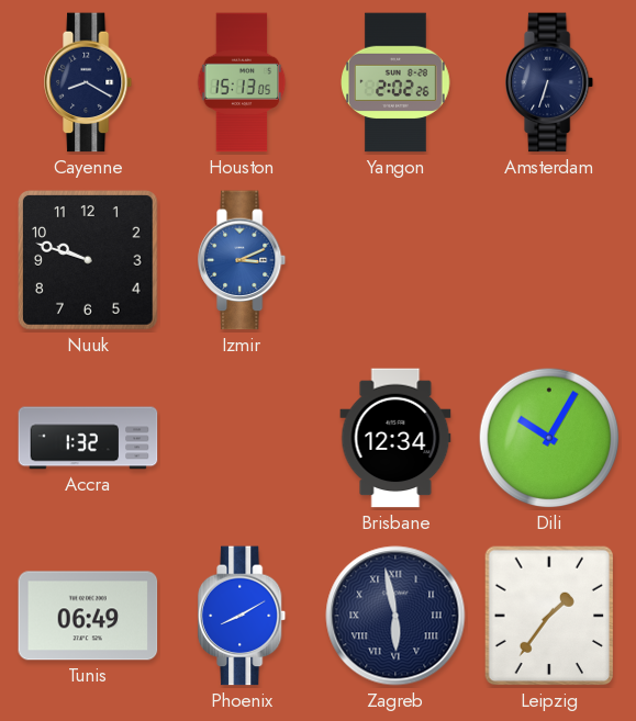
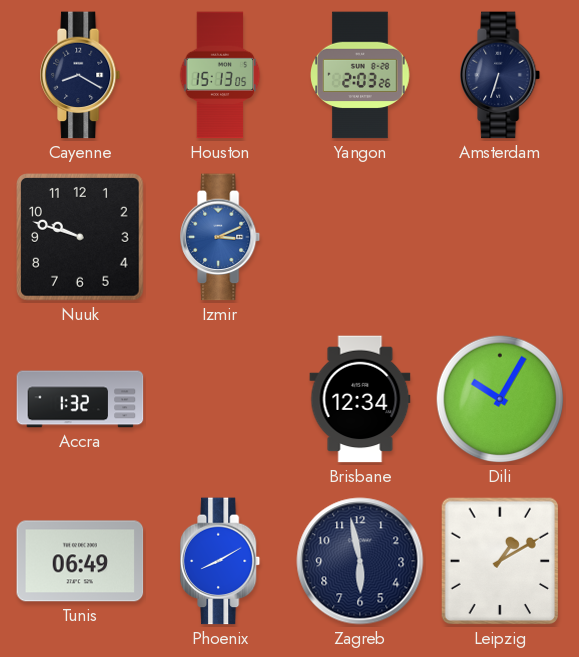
Yangon: 2:02 -> 2:03 (361, 75)
Zagreb numerals: Roman -> Arabic (360, 561)
Leipzig: 1:36 -> 1:10 (500, 561)
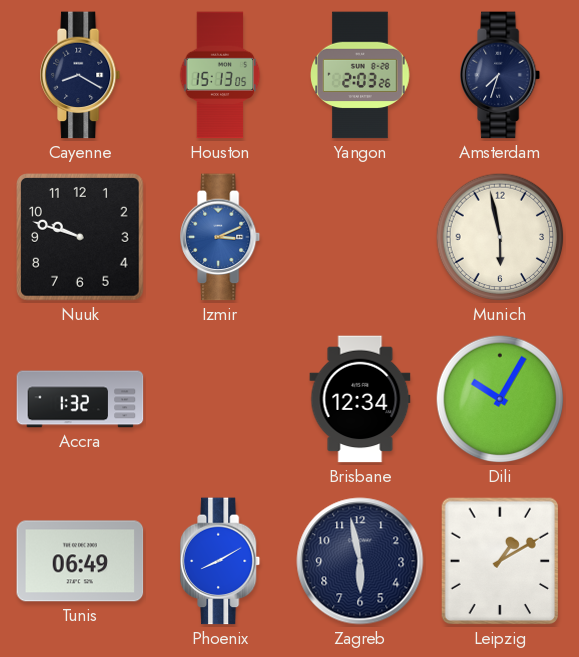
Amsterdam: 6:33 -> 7:33 (501, 75)
Munich: none -> 5:58 (500, 237)
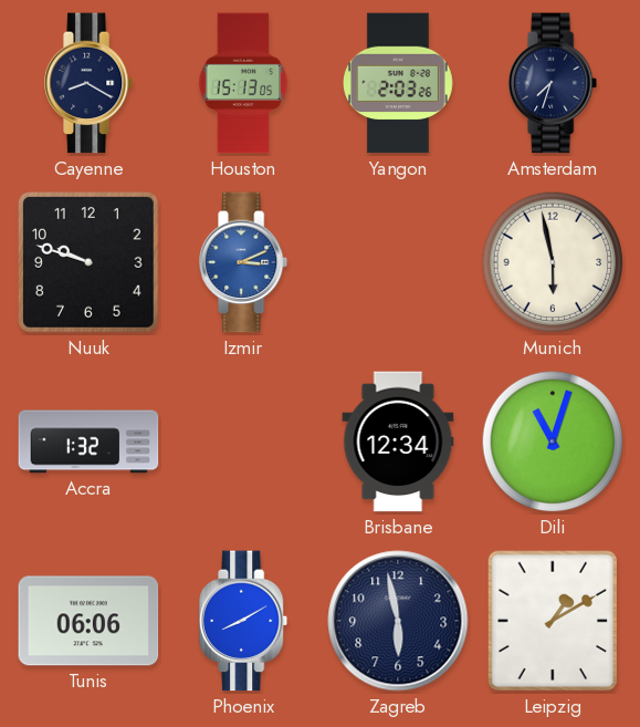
Dili: 10:05 -> 11:03 (553, 442)
Tunis: 06:49 -> 06:06 (88, 621)
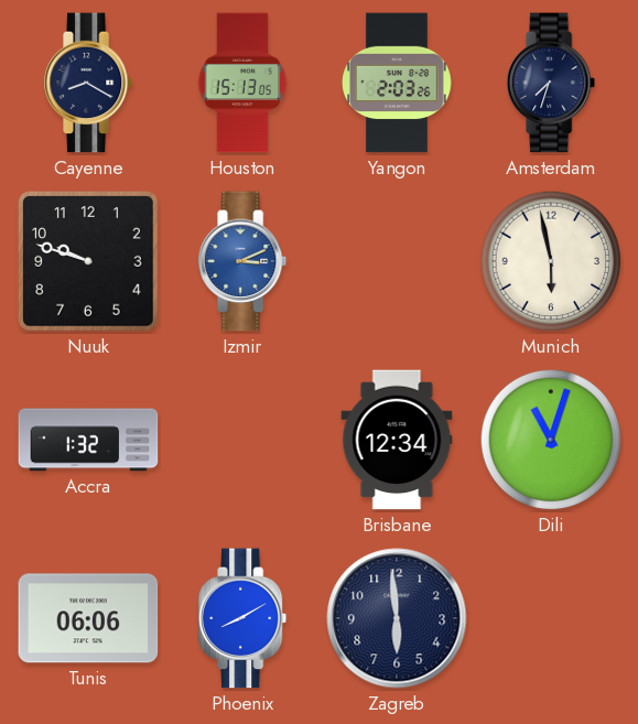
Zagreb: 5:58 -> 5:59 (397, 618)
Leipzig: 1:10 -> none (553, 621)
